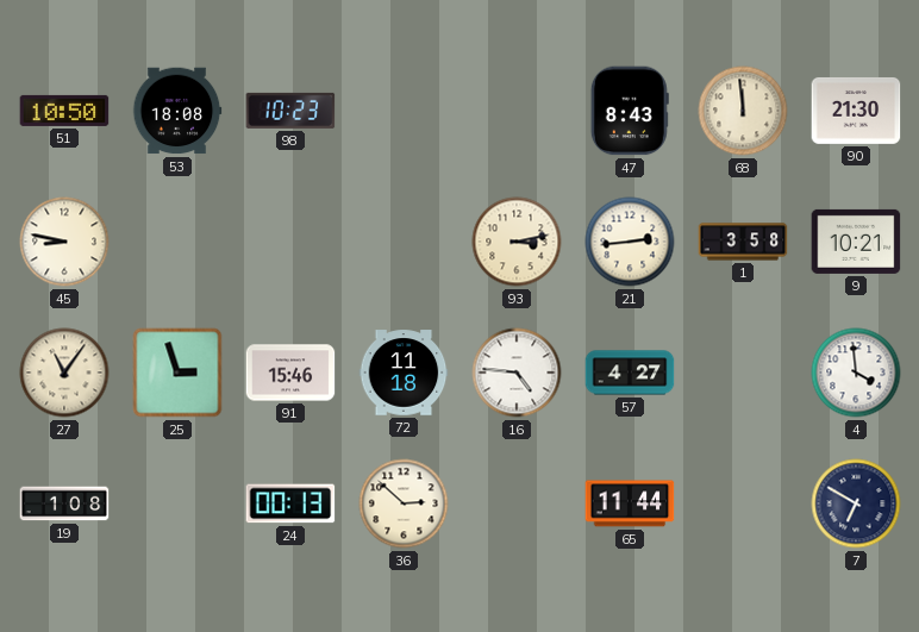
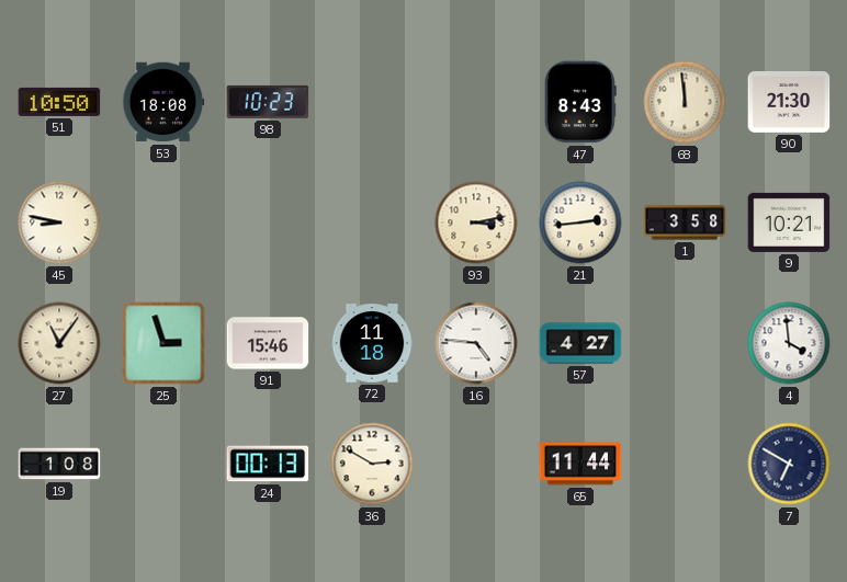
36: 2:52 -> 2:50 (372, 464)
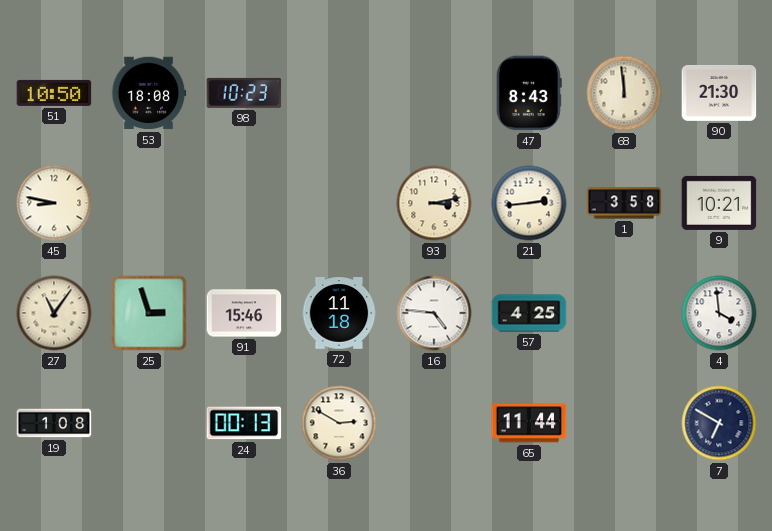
57: 4:27 -> 4:25 (529, 313)
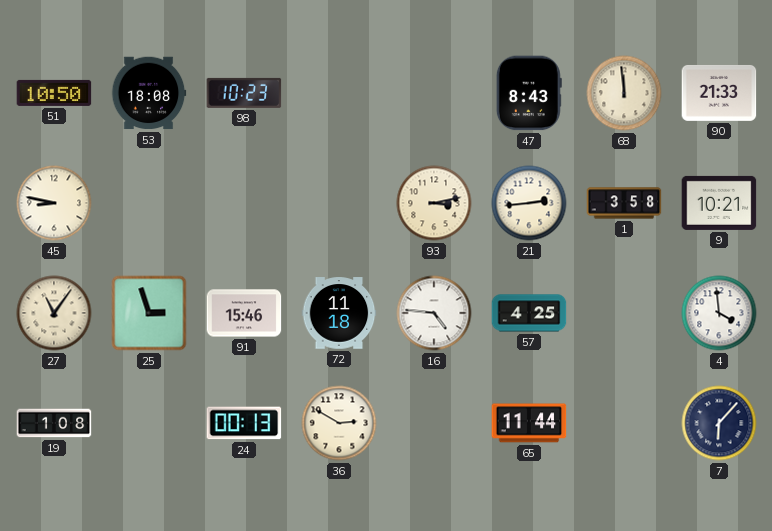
90: 21:30 -> 21:33 (719, 93)
7: 6:50 -> 6:07 (719, 423)
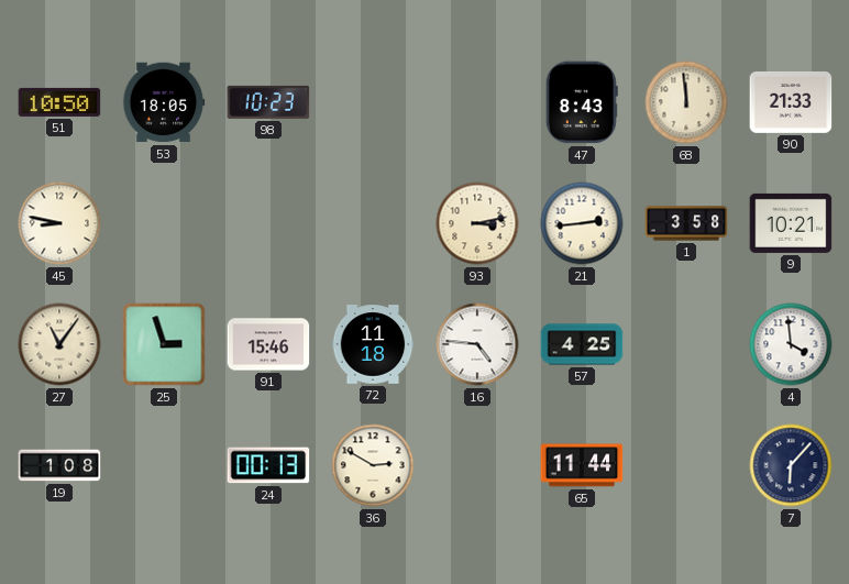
53: 18:08 -> 18:05 (164, 102)
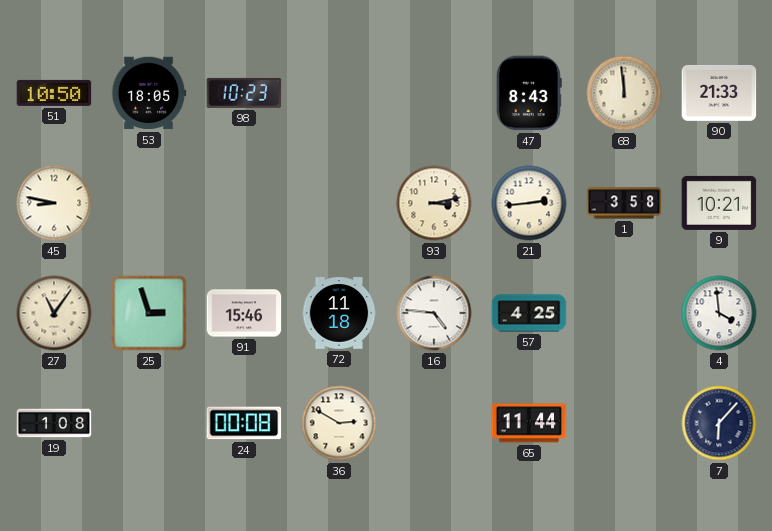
24: 00:13 -> 00:08 (244, 423)
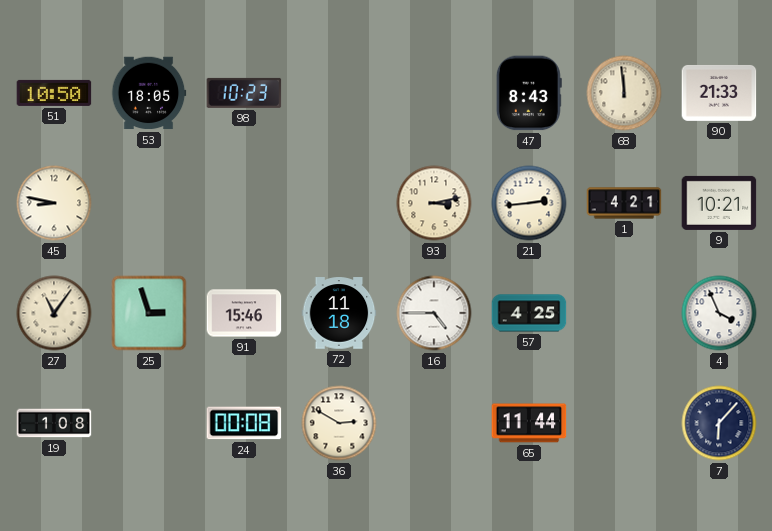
1: 3:58 -> 4:21 (624, 203)
16: 4:46 -> 4:45 (434, 313)
4: 3:59 -> 3:56 (719, 313)
